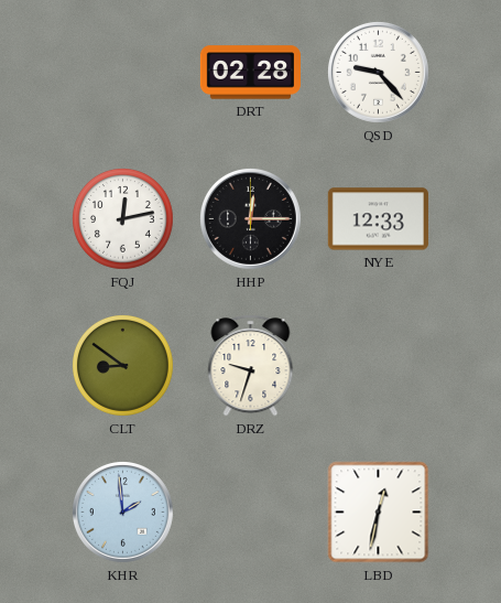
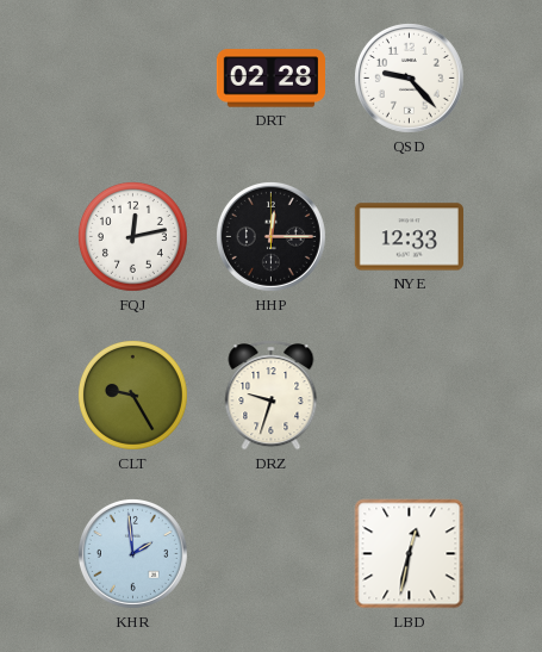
CLT: 8:51 -> 9:25 (133, 396)
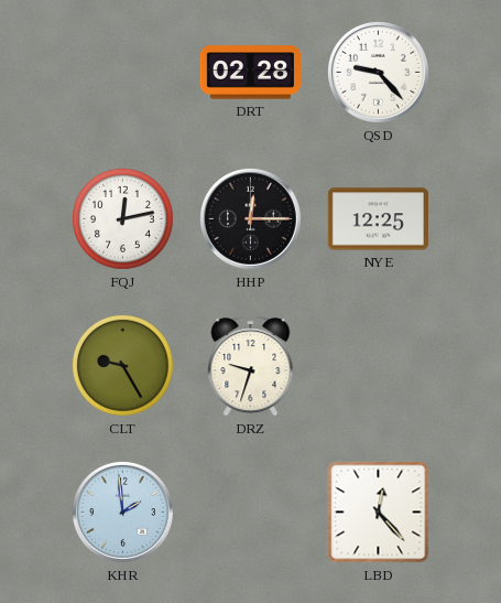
NYE: 12:33 -> 12:25 (378, 219)
LBD: 12:32 -> 12:23 (379, 513)
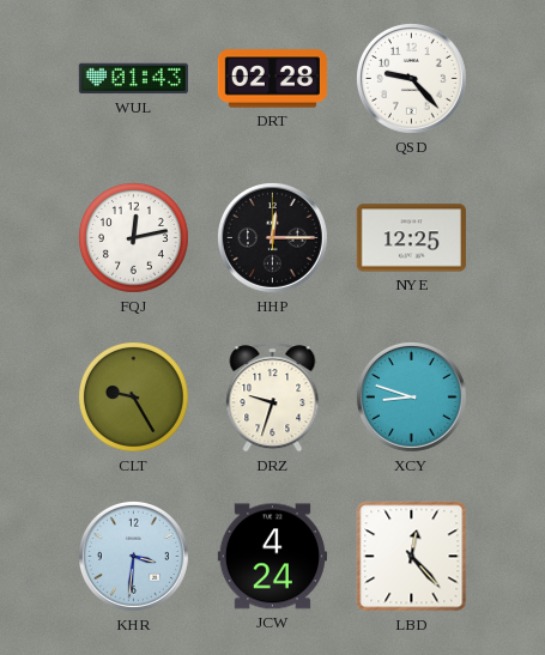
WUL: none -> 01:43 (133, 79)
XCY: none -> 8:48 (411, 396)
KHR: 1:59 -> 3:31 (133, 556)
JCW: none -> 4:24 (272, 557)
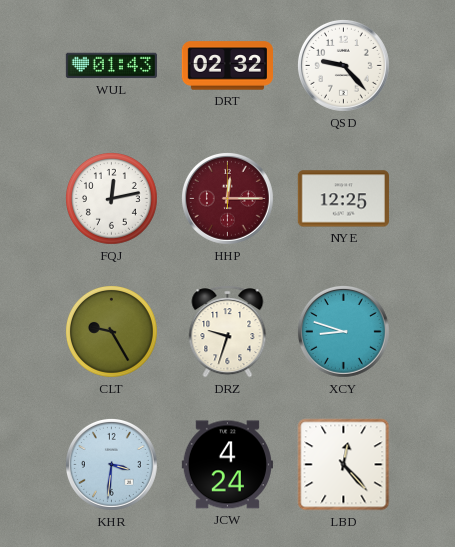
DRT: 02:28 -> 02:32 (227, 66)
HHP dial: black -> burgundy (227, 198)
